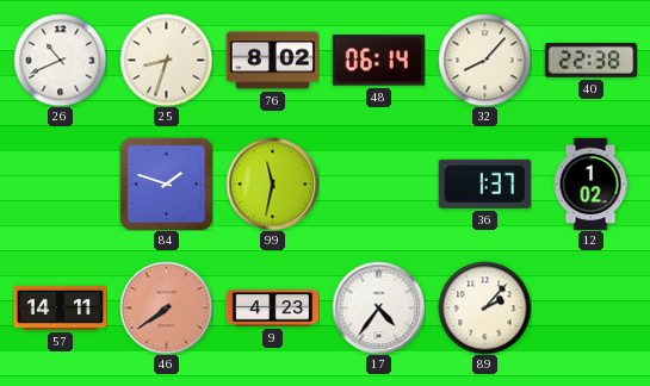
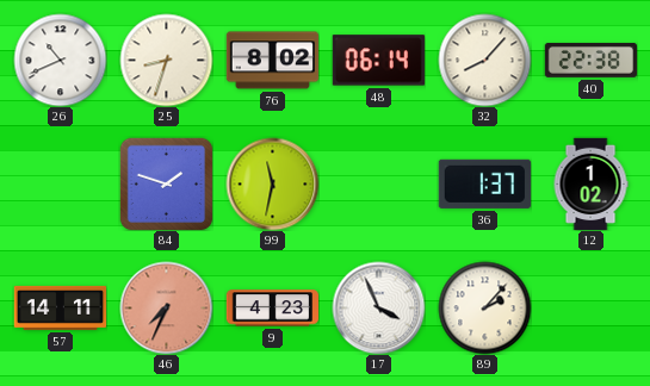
46: 7:39 -> 7:34 (166, 307)
17: 4:36 -> 3:56 (378, 307)
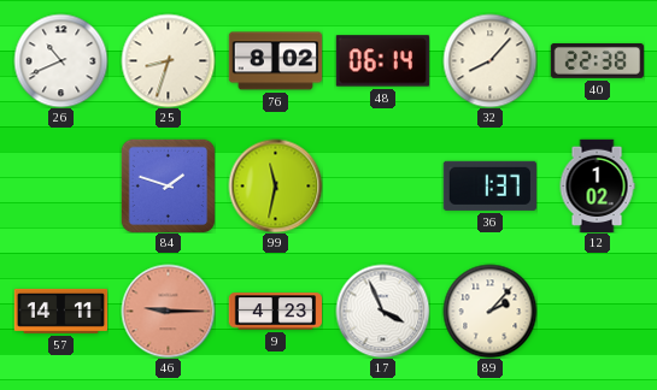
46: 7:34 -> 9:15 (168, 311)
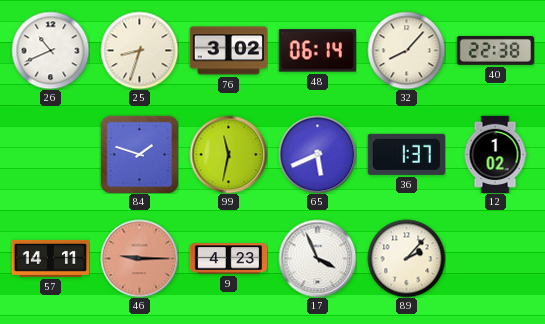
76: 8:02 -> 3:02 (228, 51)
65: none -> 5:41 (317, 154)
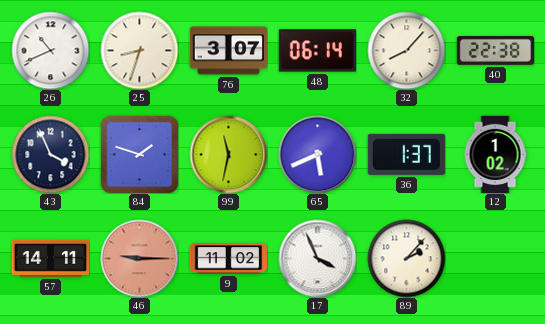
76: 3:02 -> 3:07 (228, 51)
43: none -> 3:56 (50, 154)
9: 4:23 -> 11:02 (228, 259)
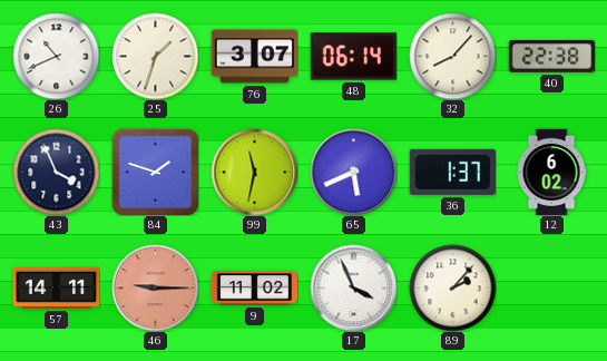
25: 8:33 -> 1:33 (155, 56)
12: 1:02 -> 6:02 (551, 172)
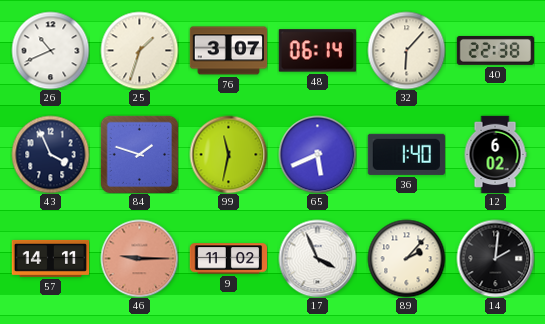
32: 8:07 -> 6:07 (406, 50)
36: 1:37 -> 1:40 (406, 154)
14: none -> 2:01 (495, 258)
